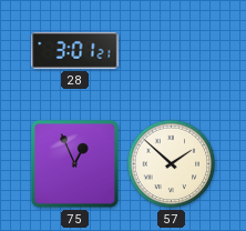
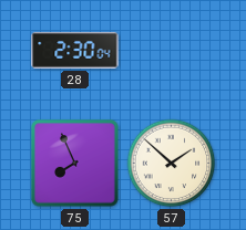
28: 3:01 -> 2:30 (75, 50)
75: 12:56 -> 7:56 (75, 164)
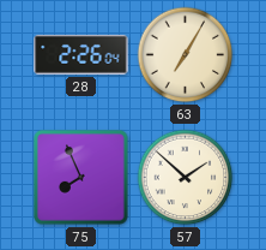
28: 2:30 -> 2:26 (81, 54)
63: none -> 7:05 (186, 55)
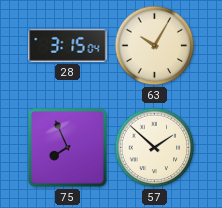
28: 2:26 -> 3:15 (68, 45)
63: 7:05 -> 10:05 (155, 46)
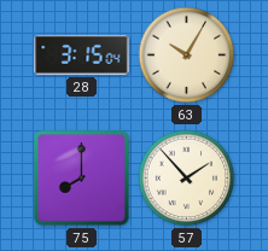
75: 7:56 -> 8:00 (82, 179)
57: 1:52 -> 1:53 (187, 179)
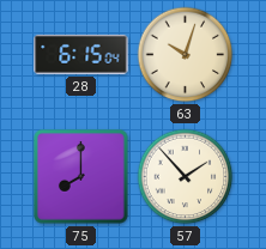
28: 3:15 -> 6:15 (81, 54)
63: 10:05 -> 10:03 (186, 55)
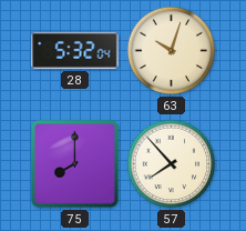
28: 6:15 -> 5:32 (75, 50)
57: 1:53 -> 7:53 (172, 164)
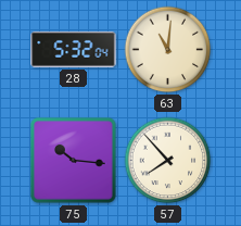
63: 10:03 -> 11:01 (168, 50)
75: 8:00 -> 10:16 (74, 161)
